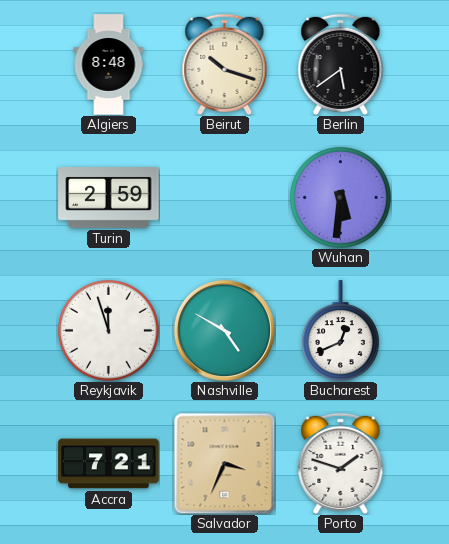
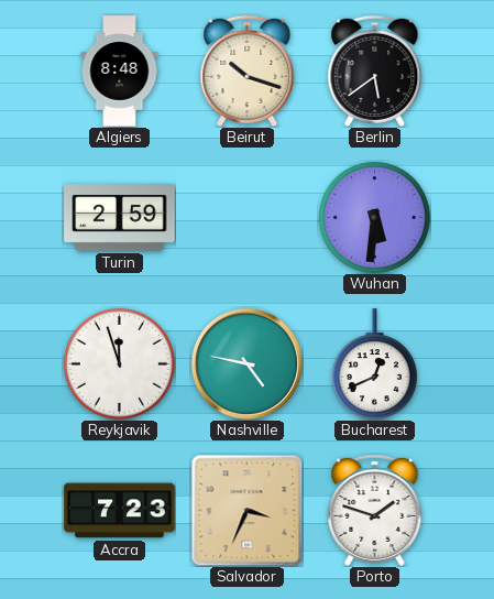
Nashville: 4:50 -> 4:47 (246, 363)
Accra: 7:21 -> 7:23 (120, 511)
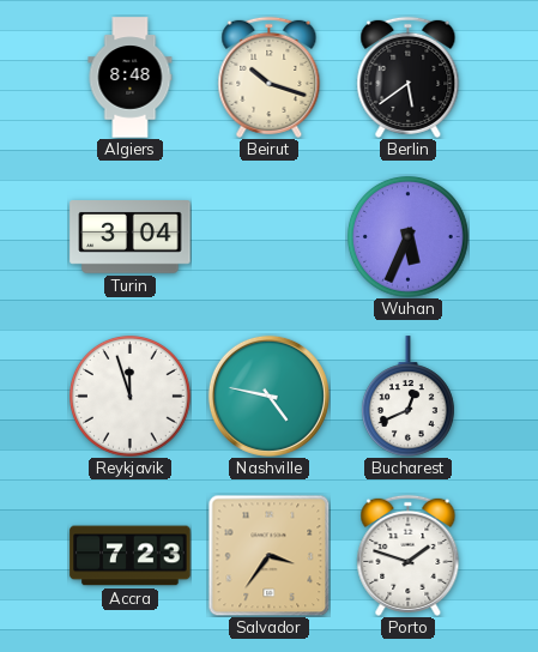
Turin: 2:59 -> 3:04 (131, 237)
Wuhan: 5:31 -> 5:34 (409, 237)
Salvador: 3:34 -> 3:36 (268, 555)
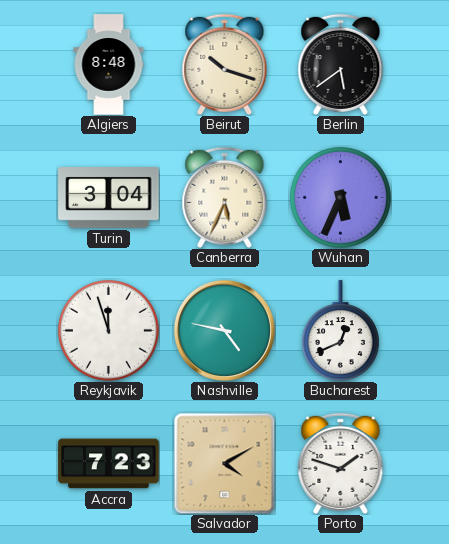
Canberra: none -> 5:34 (225, 197)
Salvador: 3:36 -> 4:10 (224, 463)
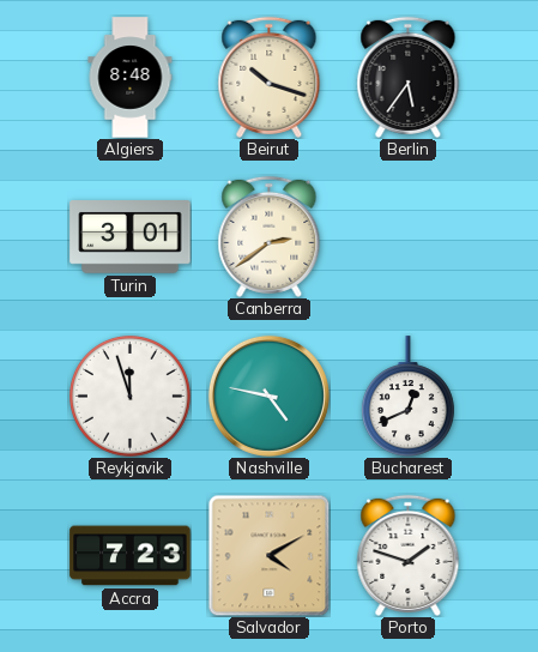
Berlin: 5:39 -> 5:36 (409, 77)
Turin: 3:04 -> 3:01 (131, 237)
Canberra: 5:34 -> 2:39 (270, 236)
Wuhan: 5:34 -> none (341, 198)
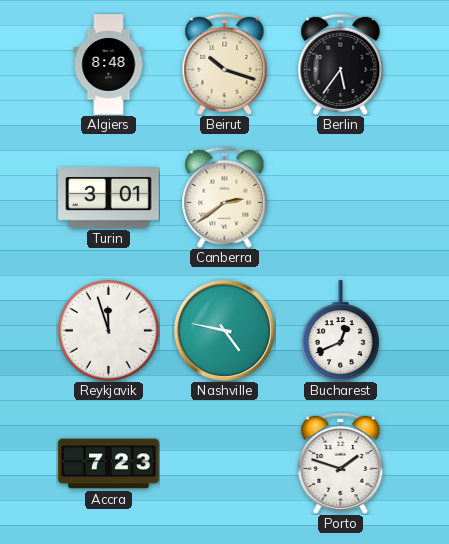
Salvador: 4:10 -> none (268, 555)
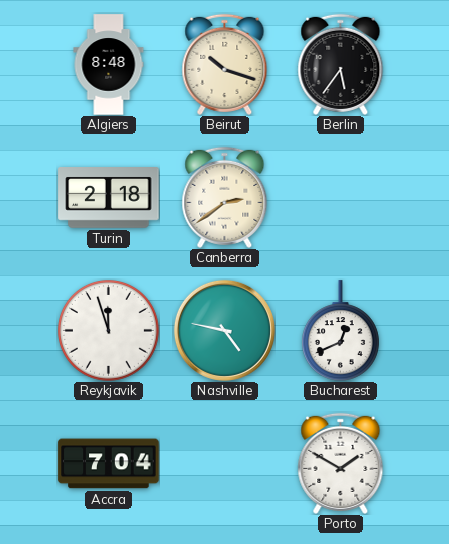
Turin: 3:01 -> 2:18 (109, 198)
Accra: 7:23 -> 7:04 (109, 464)
Porto: 1:48 -> 1:50 (341, 463)
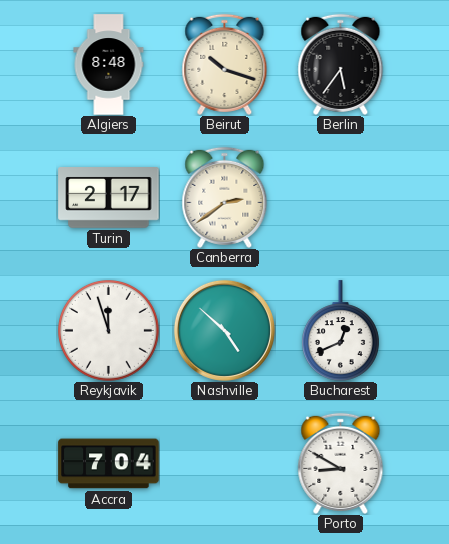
Turin: 2:18 -> 2:17 (109, 198)
Nashville: 4:47 -> 4:52 (224, 330)
Porto: 1:50 -> 8:50 (341, 463)
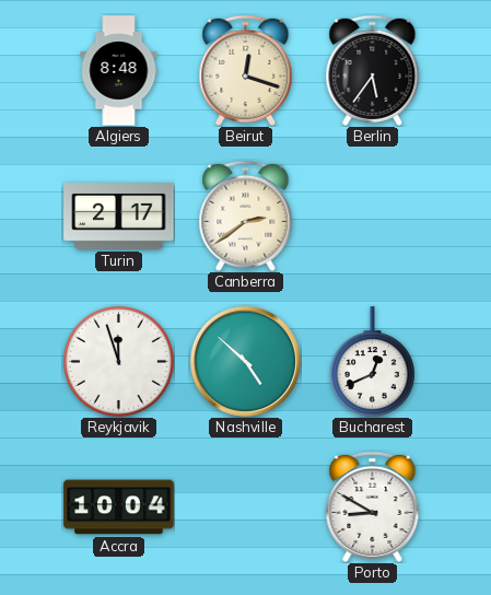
Beirut: 10:18 -> 12:18 (246, 70)
Accra: 7:04 -> 10:04 (119, 507)
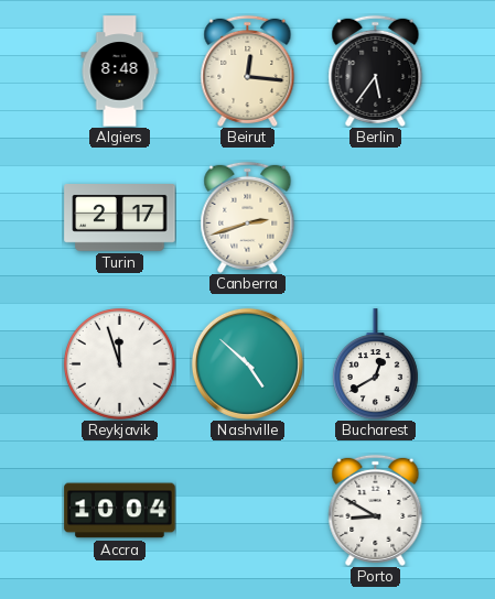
Beirut: 12:18 -> 12:16 (248, 70)
Canberra: 2:39 -> 2:42 (248, 217)
Bucharest: 12:41 -> 12:40 (375, 364)
